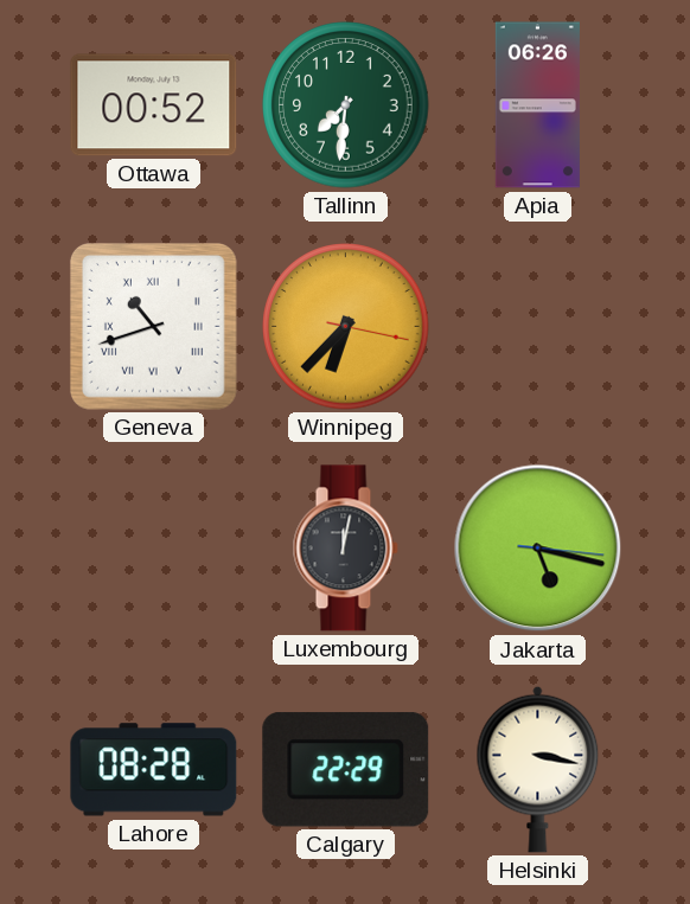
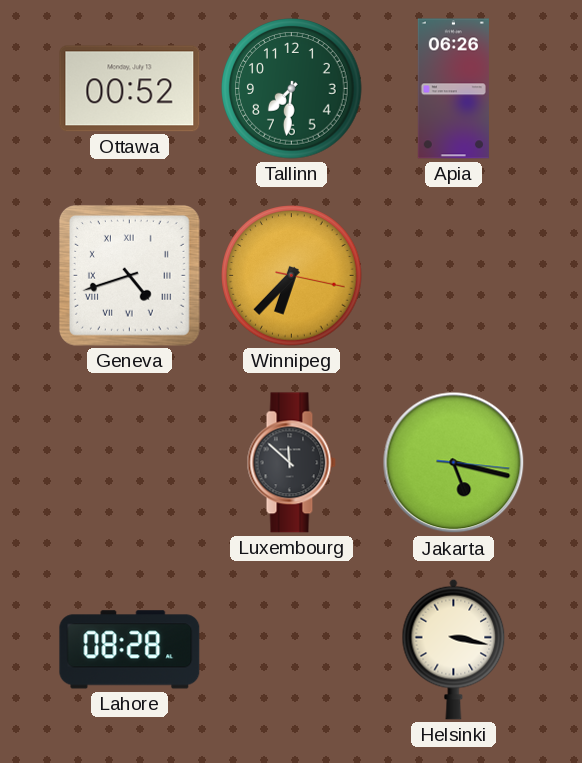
Geneva: 10:42 -> 4:42 (129, 275)
Luxembourg: 12:02 -> 11:52 (291, 463)
Calgary: 22:29 -> none (346, 770)
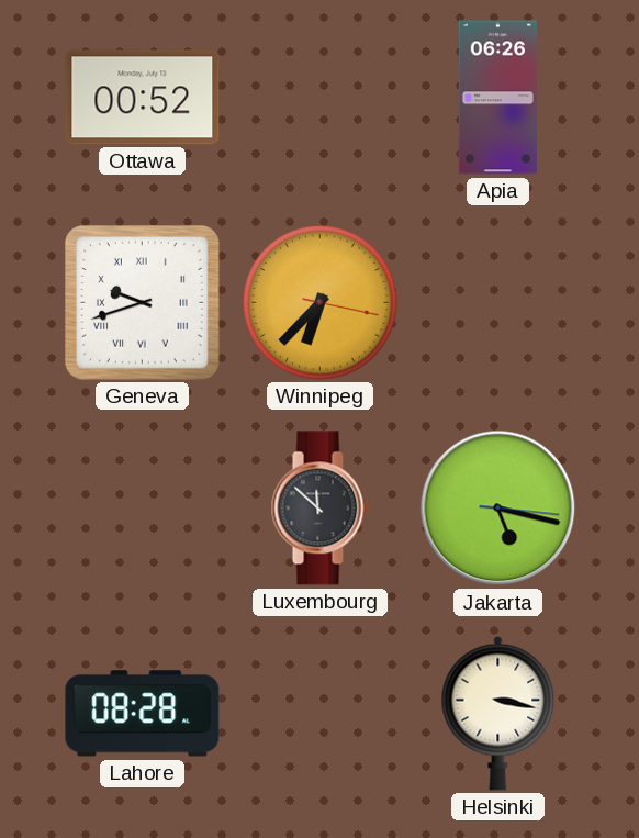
Tallinn: 7:31 -> none (292, 89)
Geneva: 4:42 -> 9:42 (142, 302)
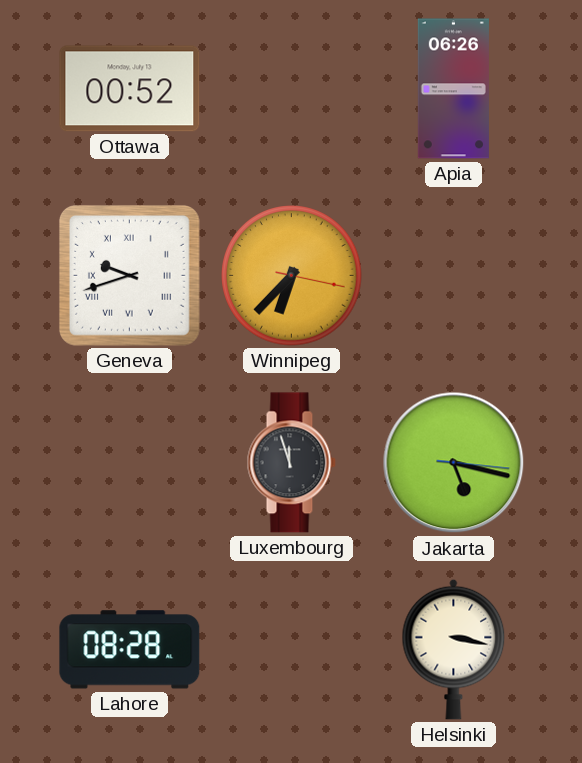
Luxembourg: 11:52 -> 11:57 (291, 463)
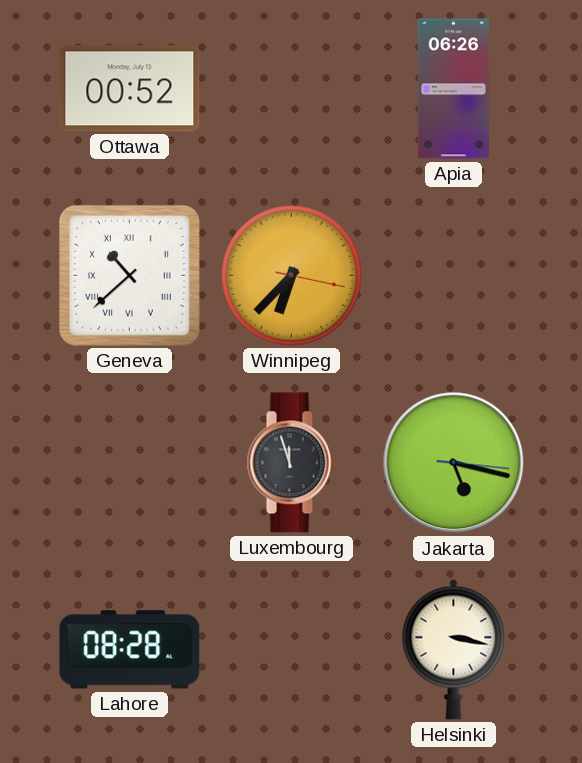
Geneva: 9:42 -> 10:38 (129, 275)
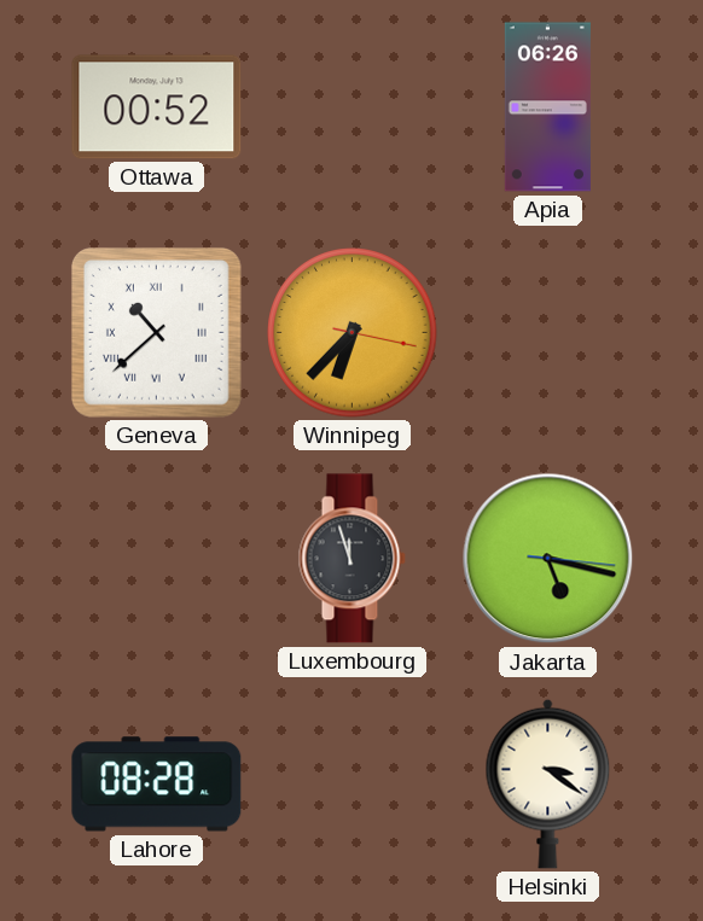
Helsinki: 3:17 -> 3:21 (548, 783)
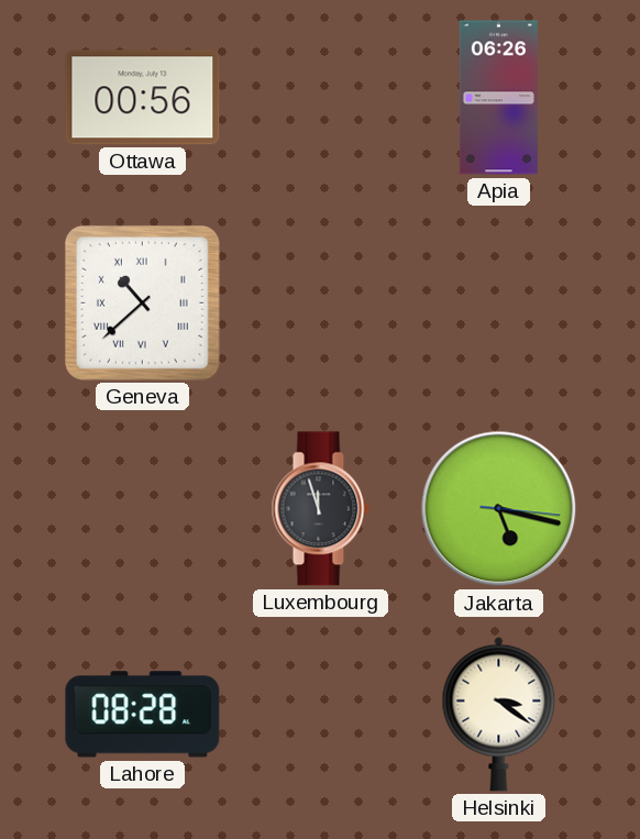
Ottawa: 00:52 -> 00:56 (143, 98)
Winnipeg: 6:37 -> none (353, 333)
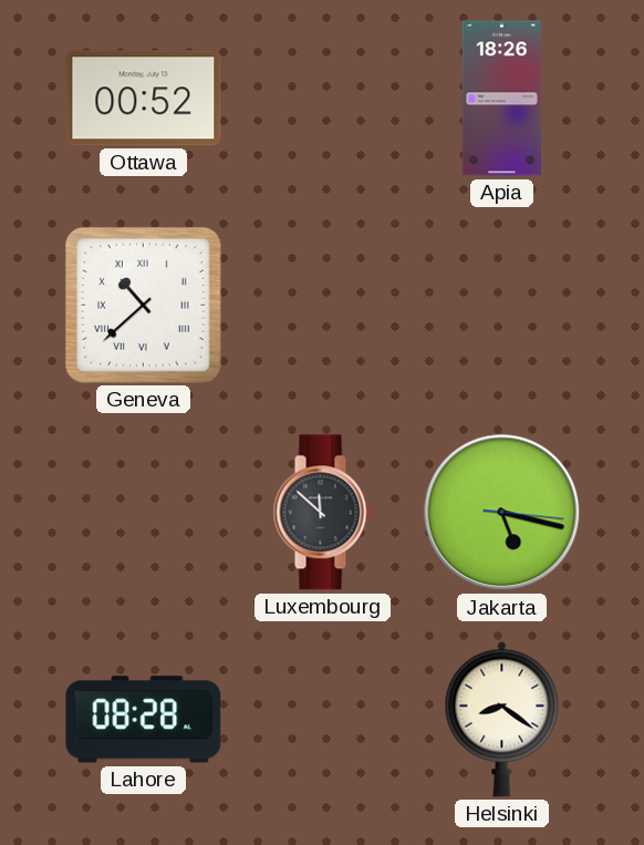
Ottawa: 00:56 -> 00:52 (144, 99)
Apia: 06:26 -> 18:26 (501, 99)
Luxembourg: 11:57 -> 11:52 (322, 513)
Helsinki: 3:21 -> 8:21 (502, 719)
